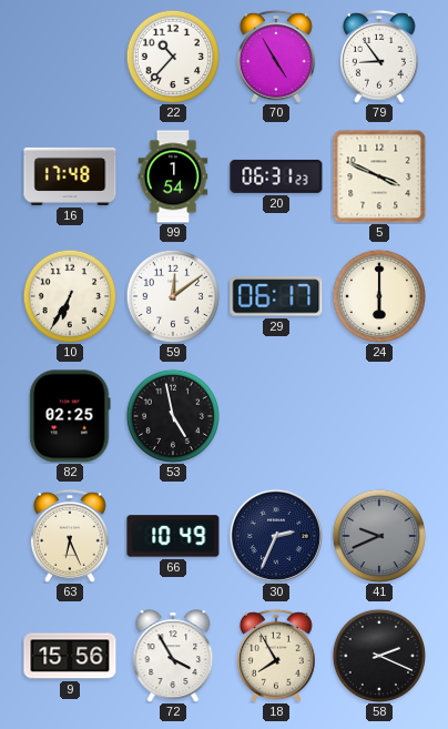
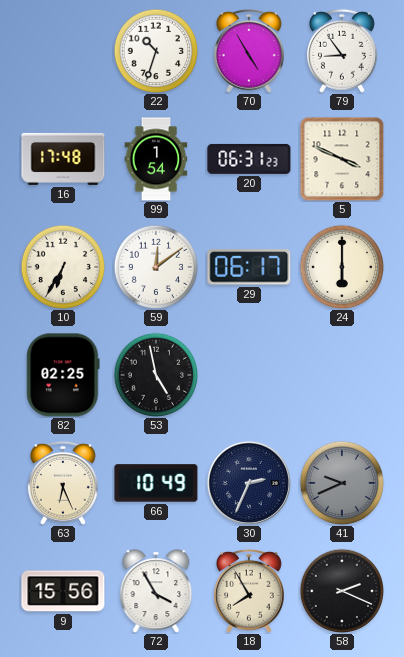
22: 10:37 -> 10:33 (155, 50)
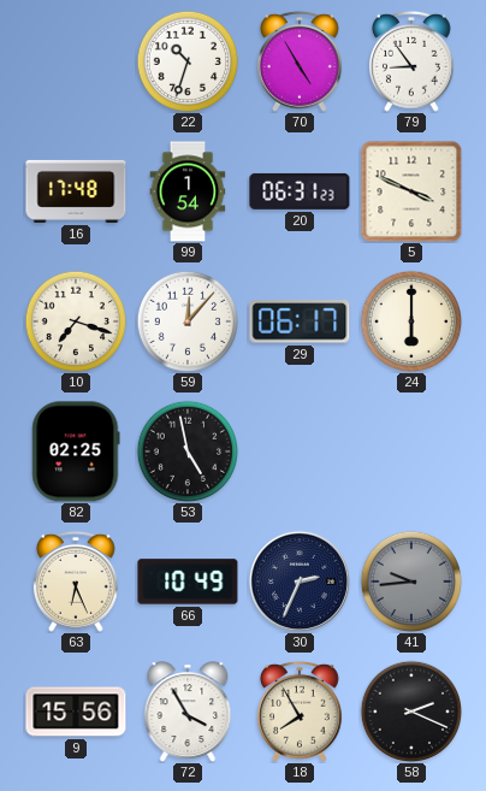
10: 6:35 -> 7:18 (75, 320)
59: 12:09 -> 12:07 (186, 320)
41: 9:41 -> 9:44 (410, 580)
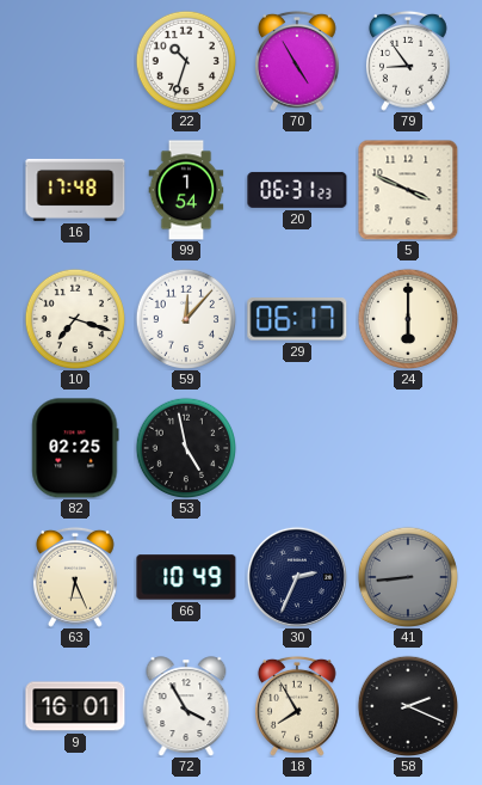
41: 9:44 -> 8:44 (407, 576)
9: 15:56 -> 16:01 (75, 706)
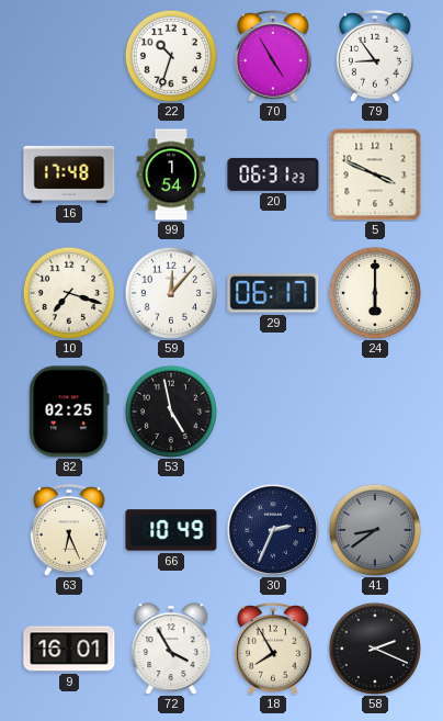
41: 8:44 -> 8:39 (374, 529)
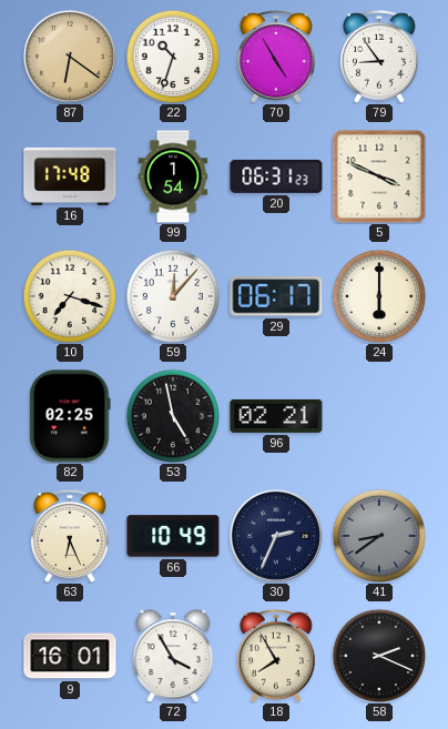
87: none -> 6:21 (70, 57)
96: none -> 02:21 (276, 416)
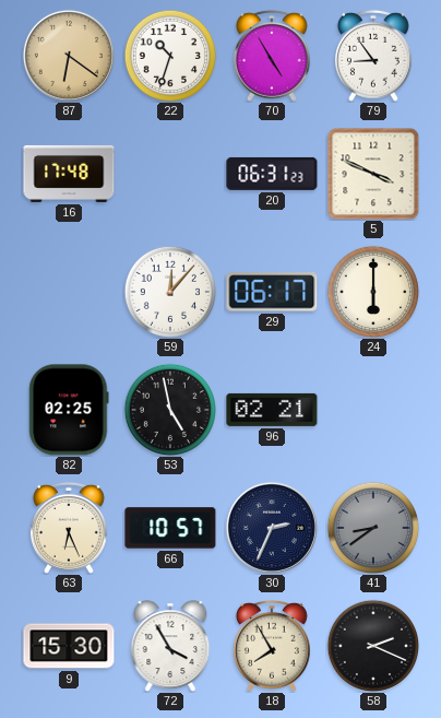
99: 1:54 -> none (173, 176)
10: 7:18 -> none (69, 295)
66: 10:49 -> 10:57 (170, 528)
9: 16:01 -> 15:30 (69, 646)
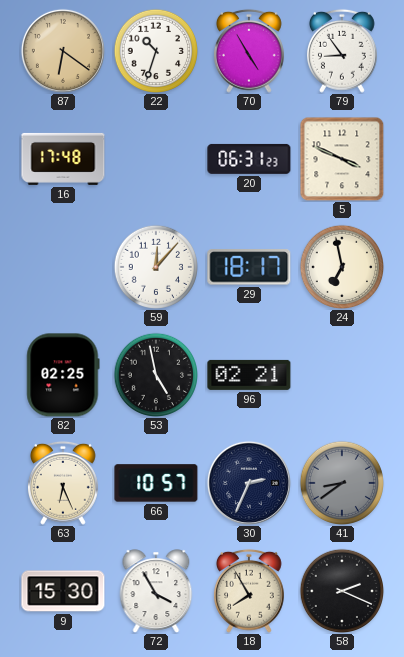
29: 06:17 -> 18:17 (249, 267)
24: 6:00 -> 6:58 (341, 266)
